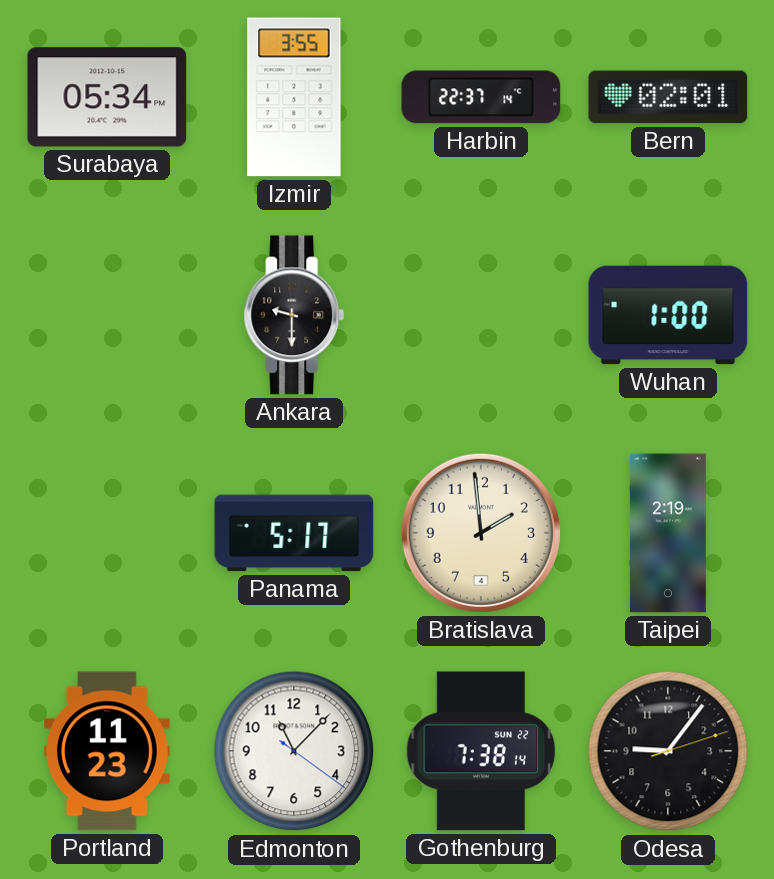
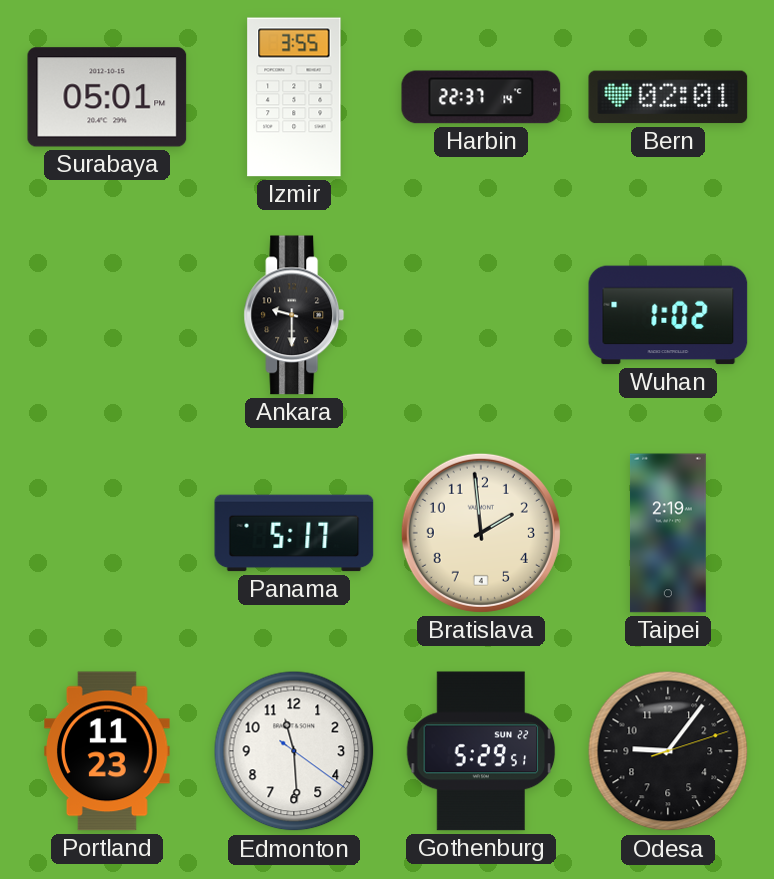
Surabaya: 05:34 -> 05:01 (107, 97)
Wuhan: 1:00 -> 1:02 (668, 315)
Edmonton: 11:07 -> 11:29 (294, 751)
Gothenburg: 7:38 -> 5:29 (481, 751)
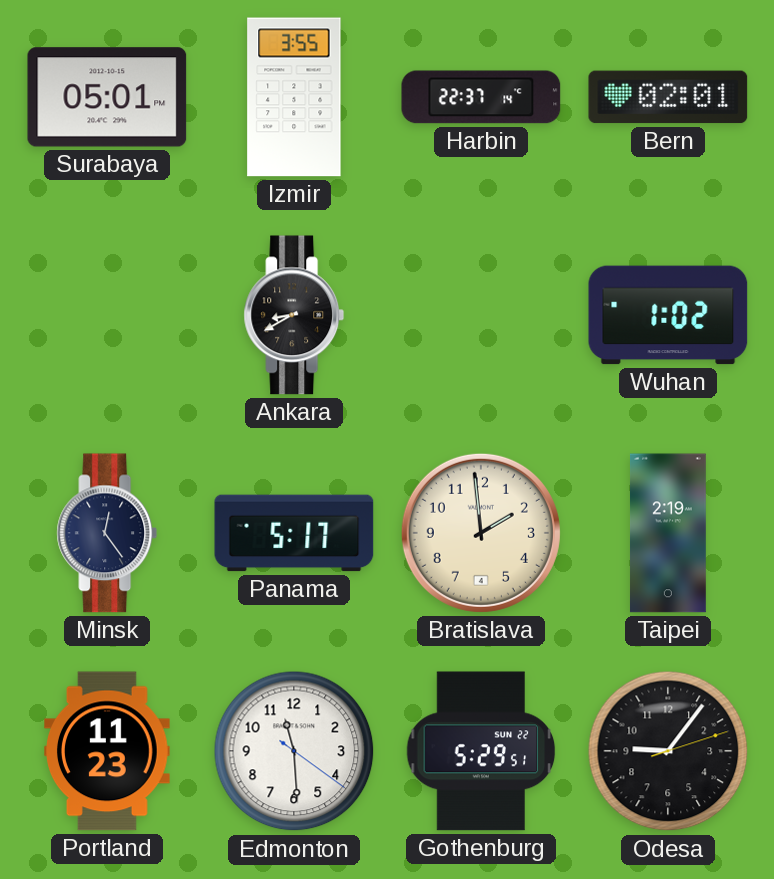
Ankara: 9:30 -> 8:40 (294, 315)
Minsk: none -> 12:24 (107, 533)
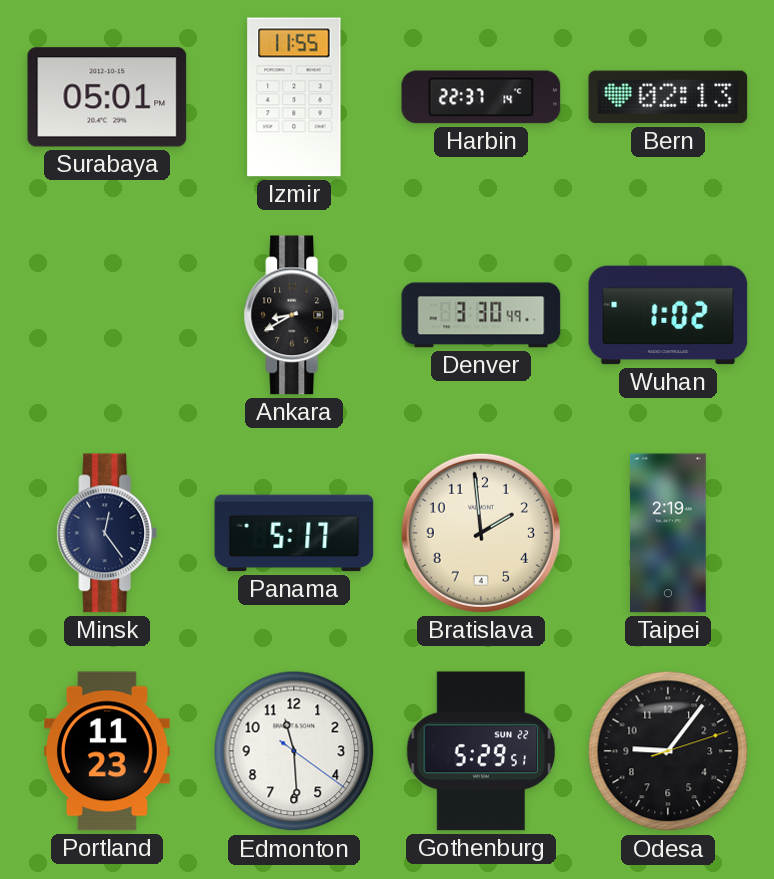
Izmir: 3:55 -> 11:55 (294, 97)
Bern: 02:01 -> 02:13 (668, 97)
Denver: none -> 3:30 (481, 315)
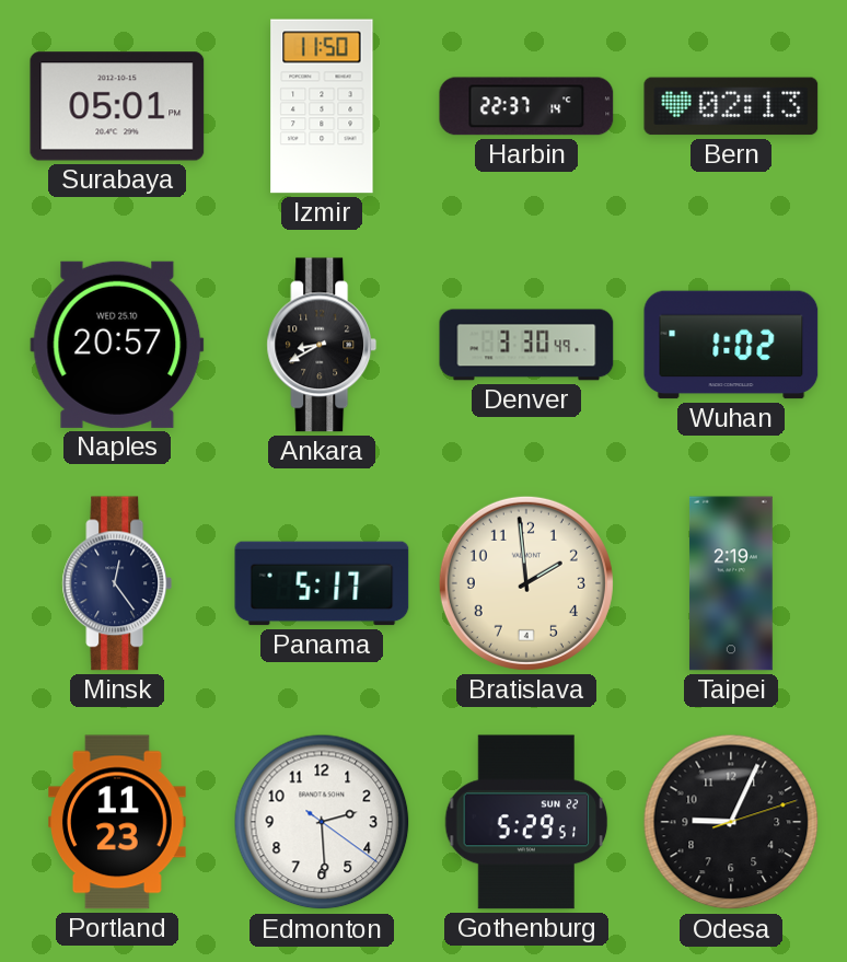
Izmir: 11:55 -> 11:50 (322, 106)
Naples: none -> 20:57 (117, 345)
Edmonton: 11:29 -> 2:29 (322, 822)
Odesa: 9:06 -> 9:04 (731, 822)
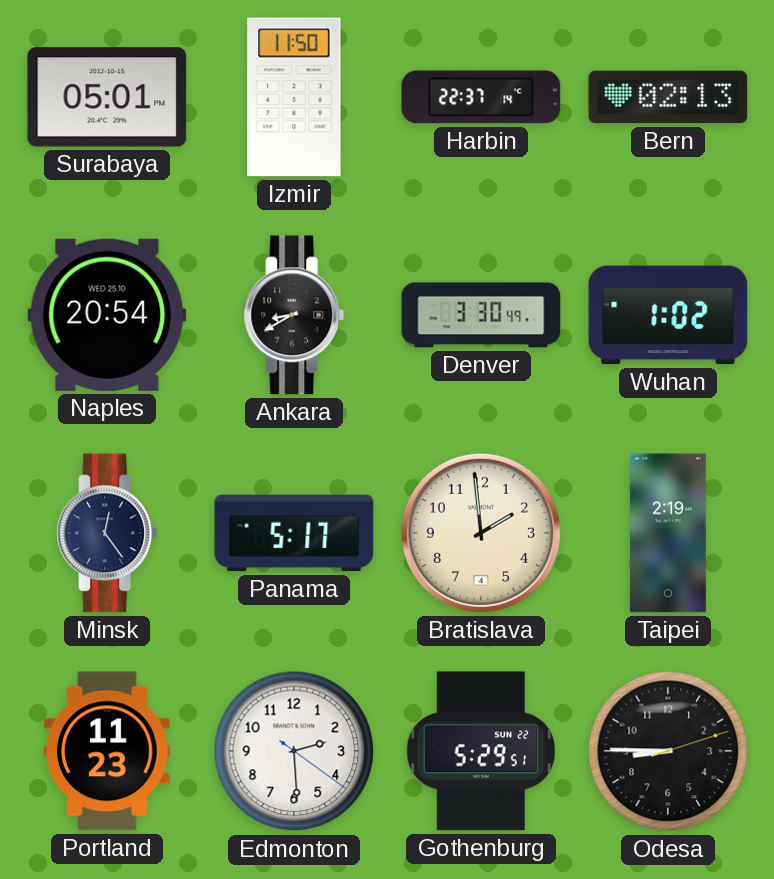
Naples: 20:57 -> 20:54 (107, 315)
Odesa: 9:04 -> 8:45 (668, 751)
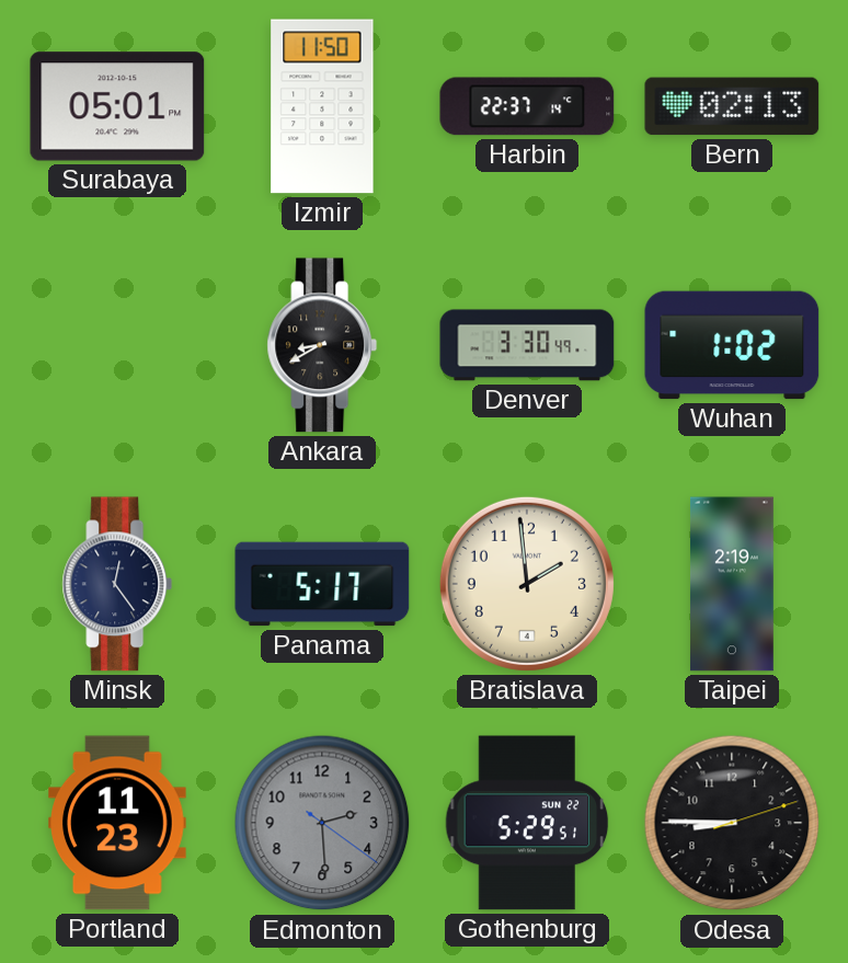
Naples: 20:54 -> none (107, 315)
Edmonton dial: white -> grey (322, 823)
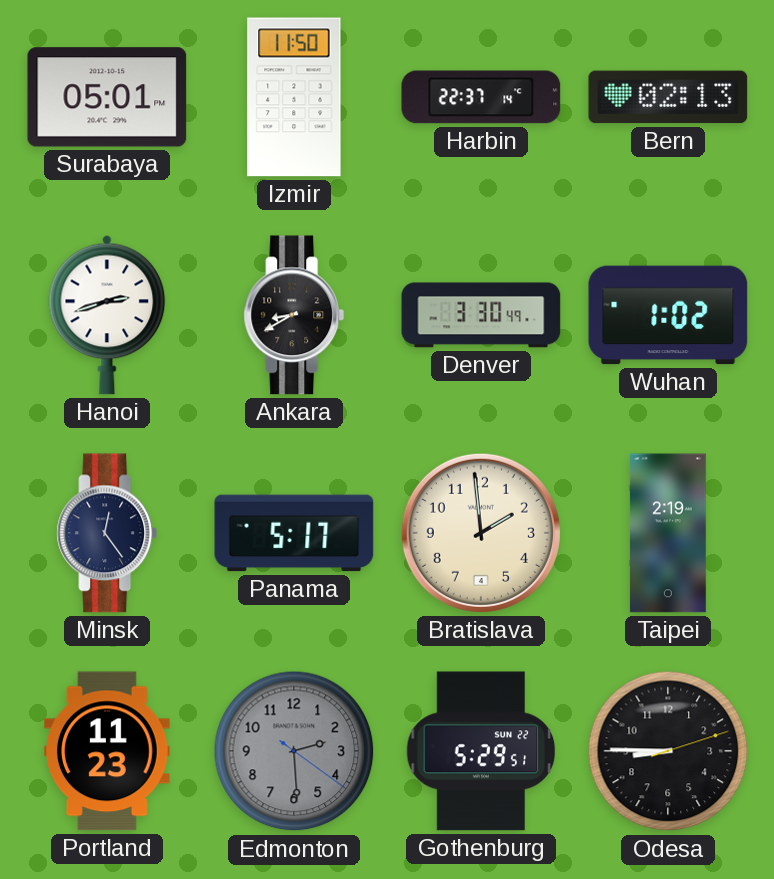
Hanoi: none -> 2:42 (107, 315)
